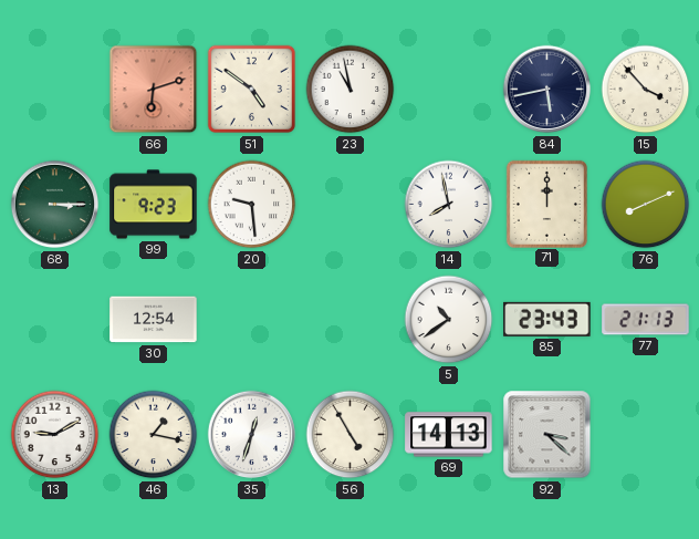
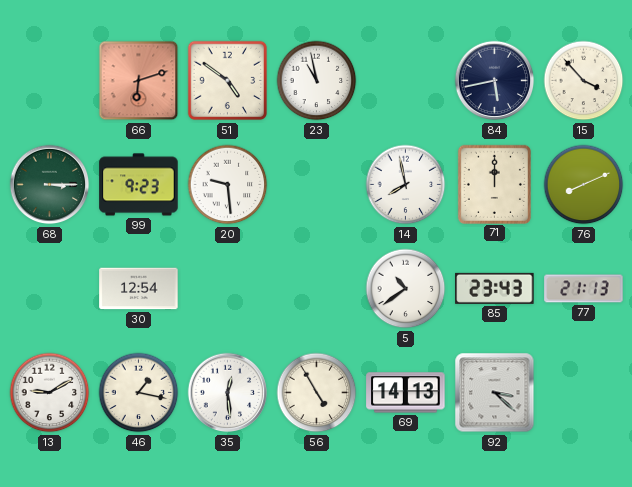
35: 12:33 -> 12:29 (228, 393)
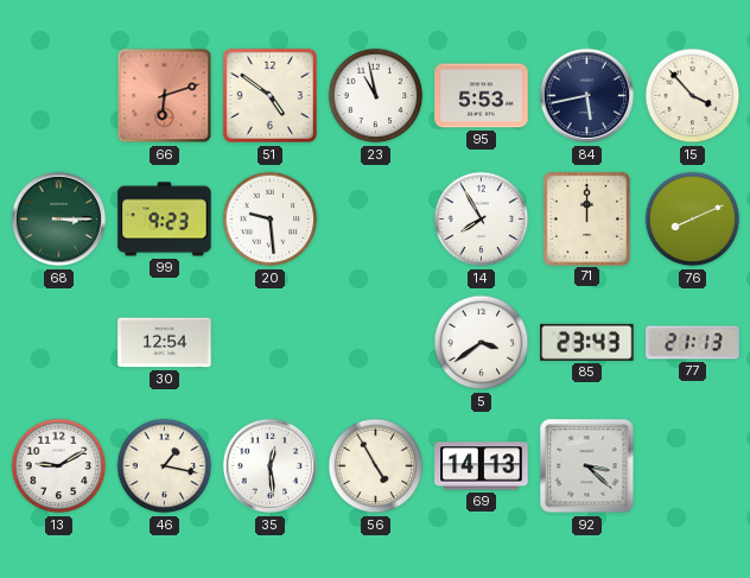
95: none -> 5:53 (482, 96)
14: 7:58 -> 7:55 (482, 220)
5: 10:39 -> 3:39 (482, 343)
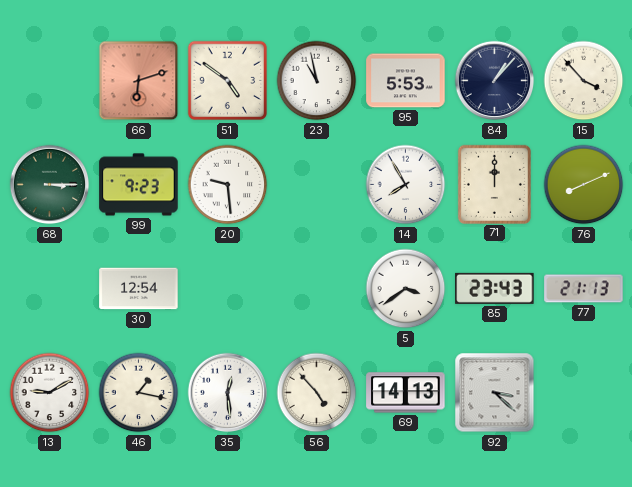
84: 5:43 -> 1:07 (495, 81)
56: 4:55 -> 4:53 (317, 393)
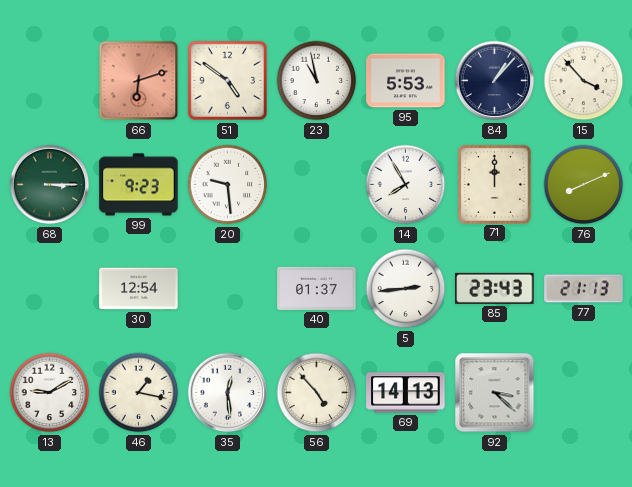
40: none -> 01:37 (317, 288)
5: 3:39 -> 2:44 (406, 289)
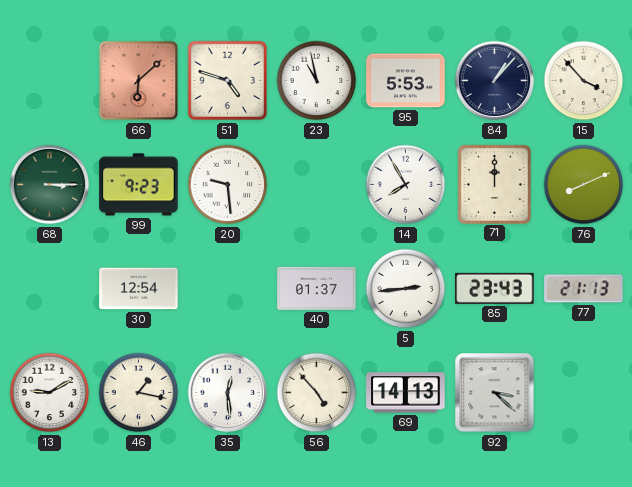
66: 6:12 -> 6:08 (139, 81)
51: 4:51 -> 4:48 (228, 81)
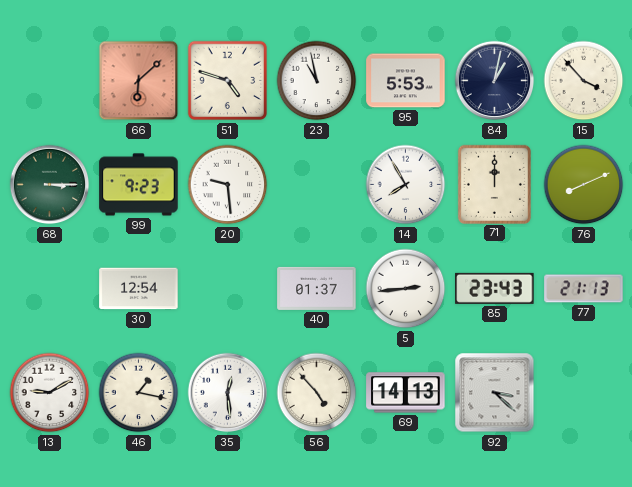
84: 1:07 -> 1:02 (495, 81)
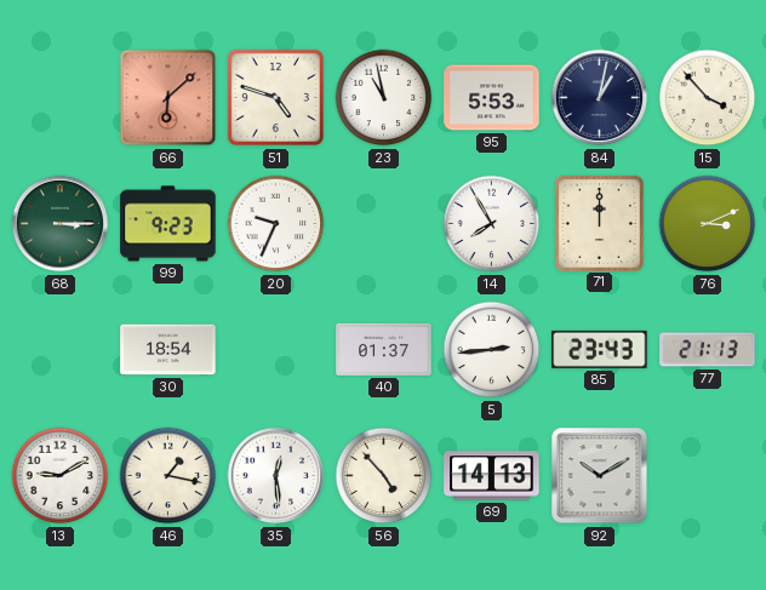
20: 9:29 -> 9:34 (276, 224)
76: 8:11 -> 3:11 (708, 224)
30: 12:54 -> 18:54 (168, 350)
92: 3:22 -> 10:10 (600, 476)
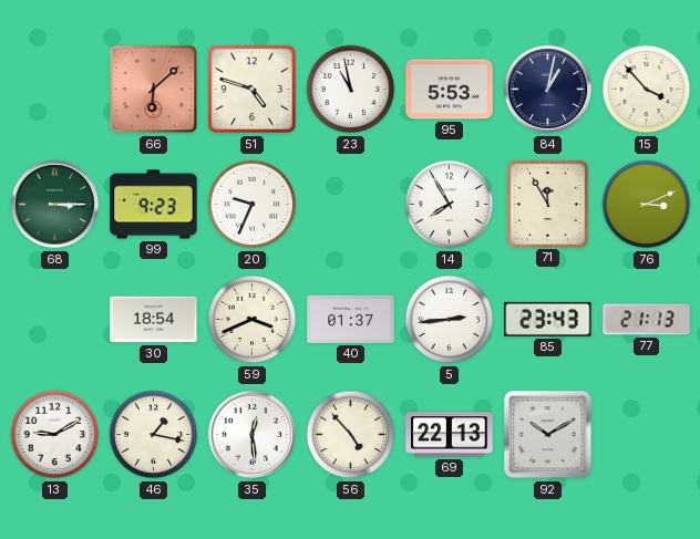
71: 12:00 -> 11:55 (547, 204)
59: none -> 3:41 (253, 320)
69: 14:13 -> 22:13 (450, 435)
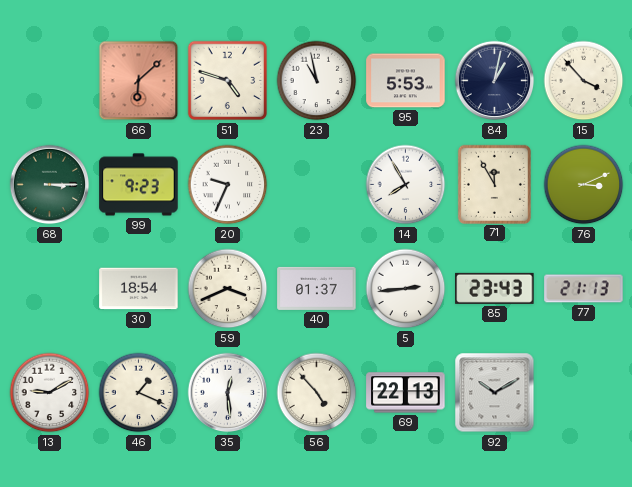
46: 1:17 -> 1:19 (139, 393)
